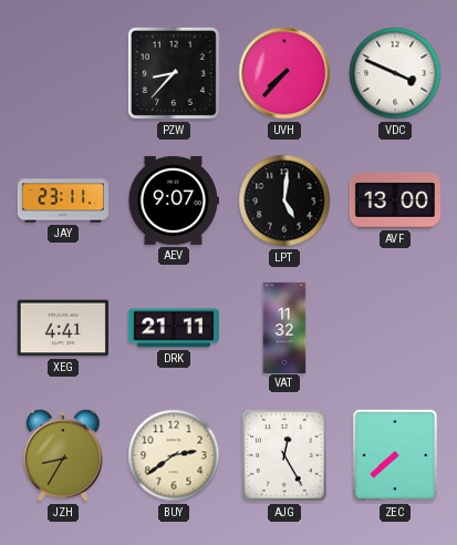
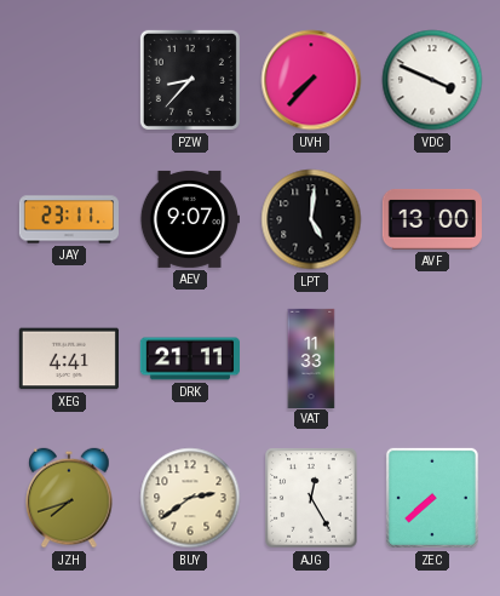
VAT: 11:32 -> 11:33 (311, 357)
JZH: 8:35 -> 7:42 (69, 498)
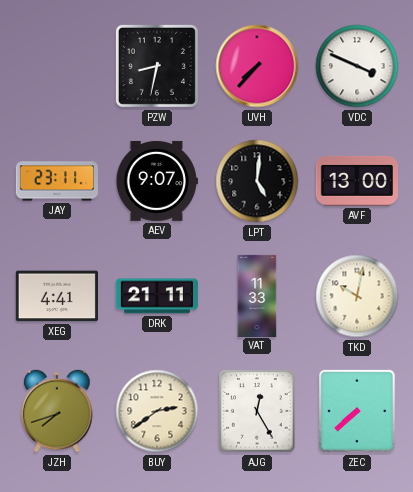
PZW: 8:37 -> 8:32 (157, 66)
TKD: none -> 10:02 (357, 296)
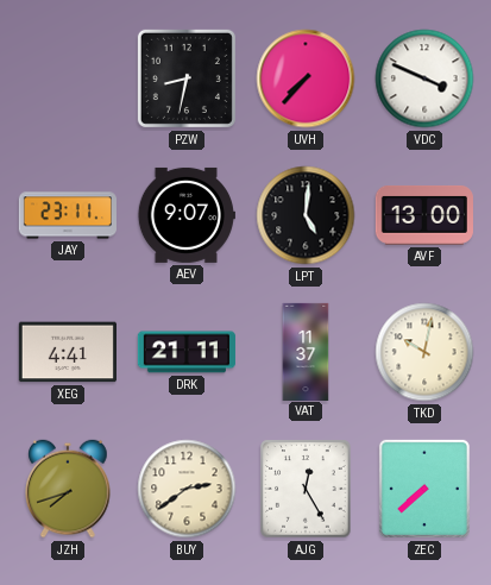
VAT: 11:33 -> 11:37 (306, 351)
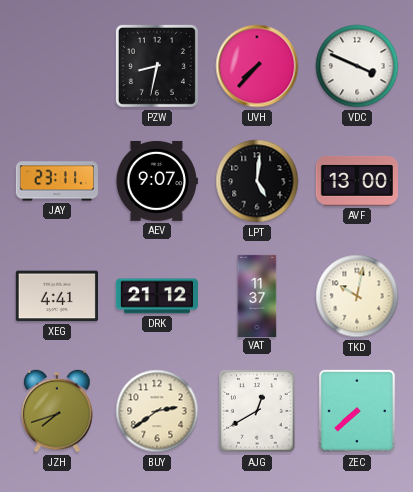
DRK: 21:11 -> 21:12 (157, 296)
AJG: 12:25 -> 12:40 (257, 411)
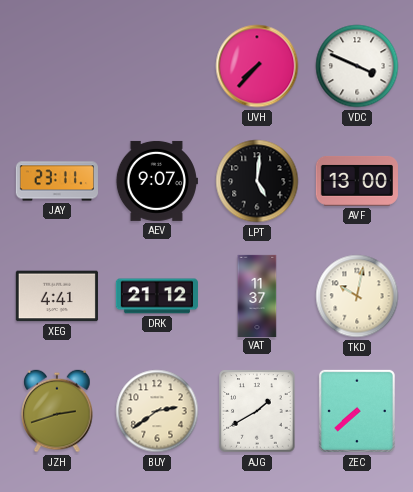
PZW: 8:32 -> none (157, 66)
JZH: 7:42 -> 2:42 (57, 411)
AJG: 12:40 -> 1:40 (257, 411)
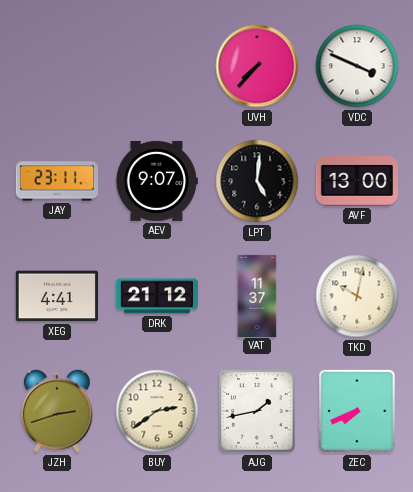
AJG: 1:40 -> 1:43 (257, 411)
ZEC: 7:38 -> 7:41 (357, 411)
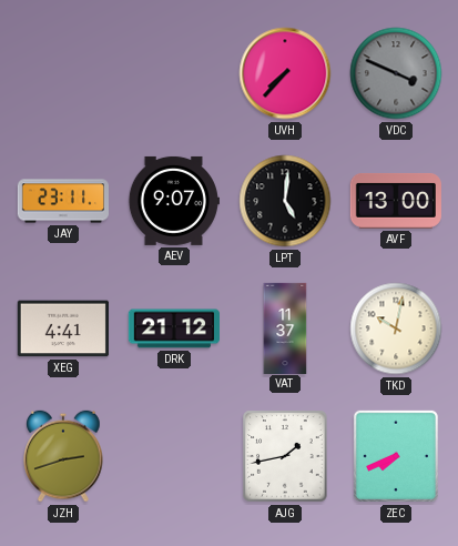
VDC dial: white -> grey (396, 73)
BUY: 2:39 -> none (157, 411)
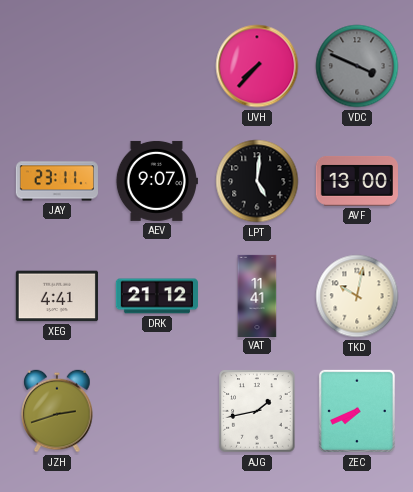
VAT: 11:37 -> 11:41 (257, 295)
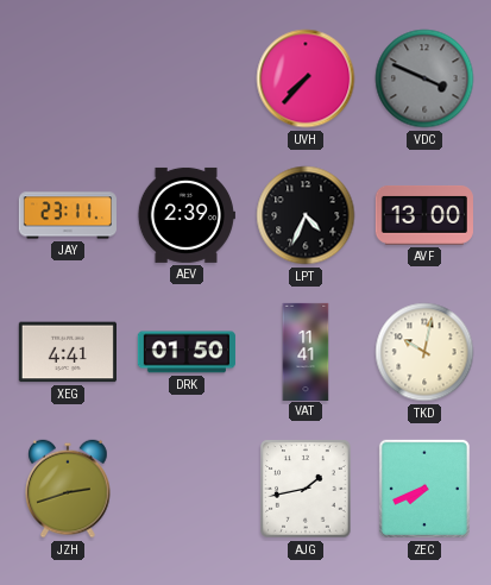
AEV: 9:07 -> 2:39 (187, 215)
LPT: 5:01 -> 4:34 (306, 215)
DRK: 21:12 -> 01:50 (187, 352)
